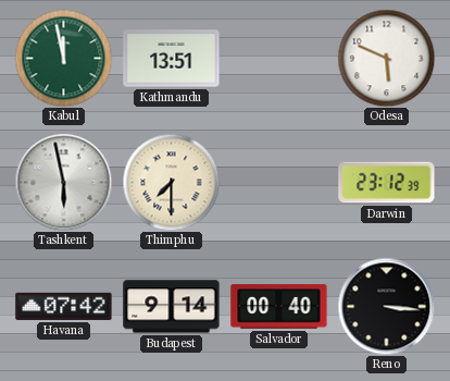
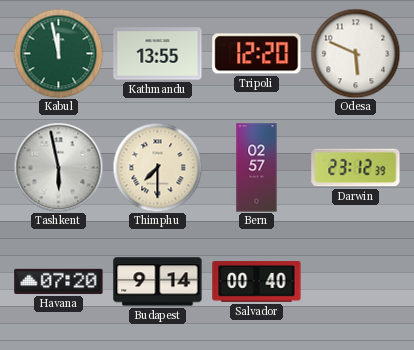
Kathmandu: 13:51 -> 13:55 (158, 54)
Tripoli: none -> 12:20 (257, 54)
Bern: none -> 02:57 (257, 168)
Havana: 07:42 -> 07:20 (59, 281)
Reno: 3:16 -> none (386, 306)
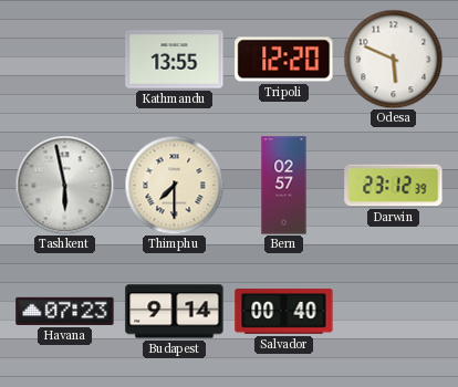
Kabul: 11:58 -> none (58, 53)
Havana: 07:20 -> 07:23 (65, 311)
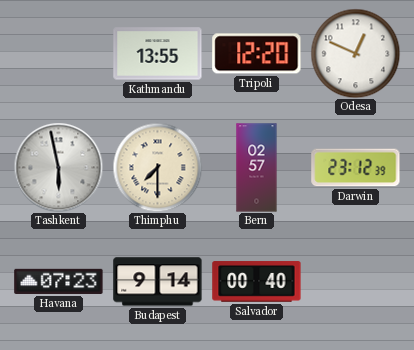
Odesa: 5:49 -> 12:49 (355, 53)
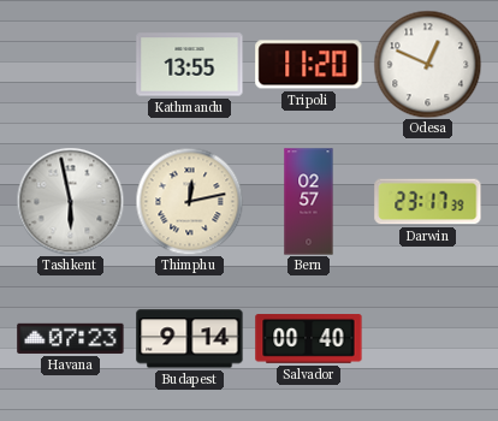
Tripoli: 12:20 -> 11:20 (309, 65)
Thimphu: 7:30 -> 12:13 (189, 201)
Darwin: 23:12 -> 23:17 (428, 202)
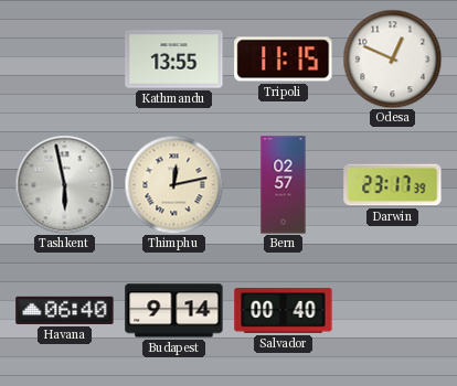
Tripoli: 11:20 -> 11:15 (284, 60)
Havana: 07:23 -> 06:40 (65, 310)
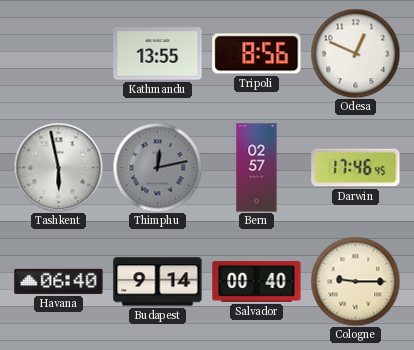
Tripoli: 11:15 -> 8:56 (257, 54)
Thimphu dial: cream -> grey (157, 167)
Darwin: 23:17 -> 17:46 (356, 168)
Cologne: none -> 9:15 (355, 281)
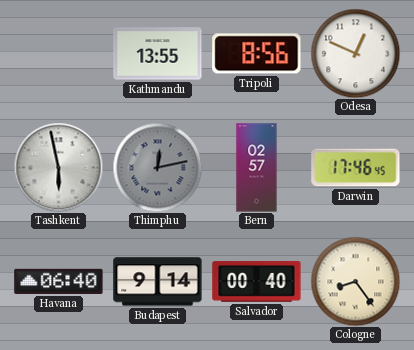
Cologne: 9:15 -> 8:24 (355, 281)
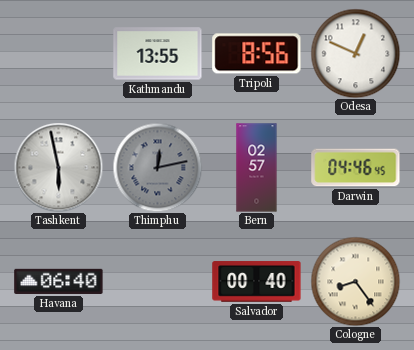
Darwin: 17:46 -> 04:46 (356, 168)
Budapest: 9:14 -> none (158, 282)
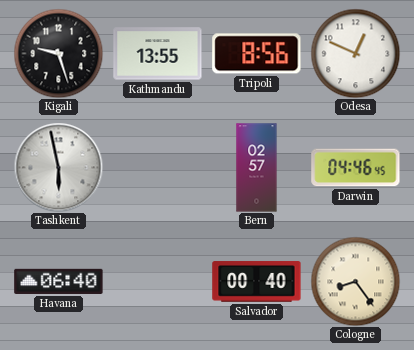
Kigali: none -> 9:27 (58, 53)
Thimphu: 12:13 -> none (157, 167)
